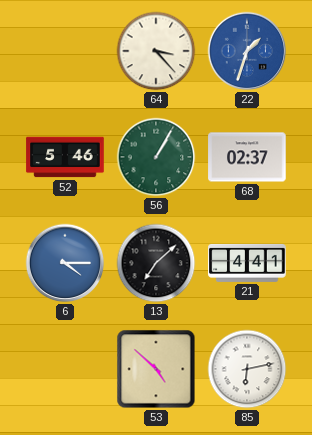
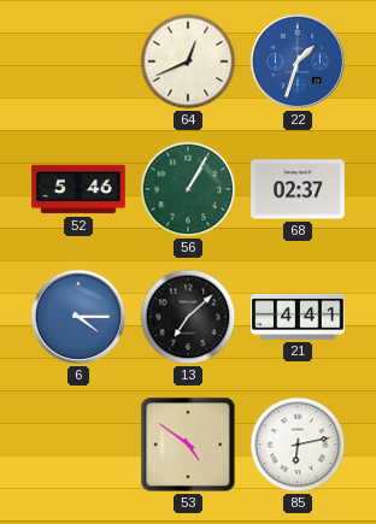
64: 3:23 -> 12:41 (188, 61)
53: 4:52 -> 4:51 (188, 444)
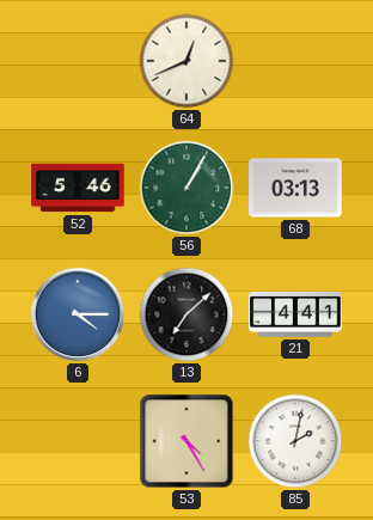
22: 1:33 -> none (298, 61)
68: 02:37 -> 03:13 (295, 188)
53: 4:51 -> 4:25 (186, 441)
85: 6:13 -> 2:02 (295, 441)
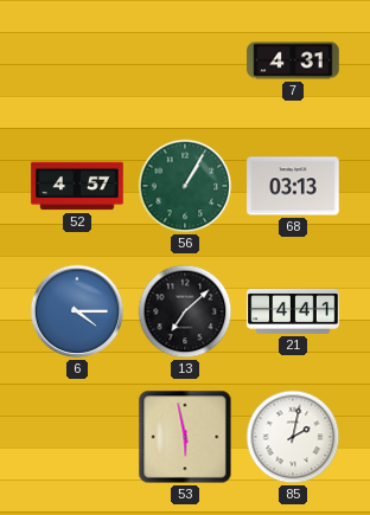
64: 12:41 -> none (186, 61)
7: none -> 4:31 (293, 60)
52: 5:46 -> 4:57 (77, 186)
53: 4:25 -> 5:58 (185, 437)
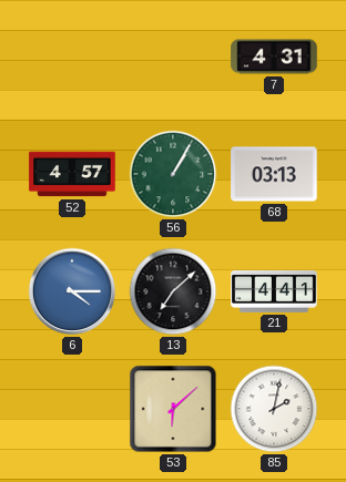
53: 5:58 -> 6:08 (173, 409)
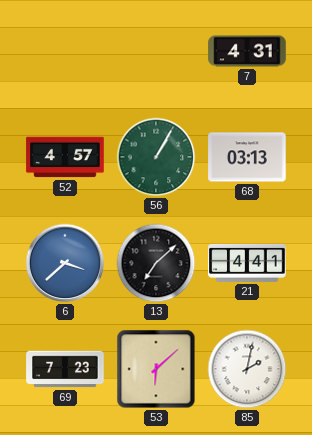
6: 4:15 -> 3:38 (65, 263)
69: none -> 7:23 (65, 369)
